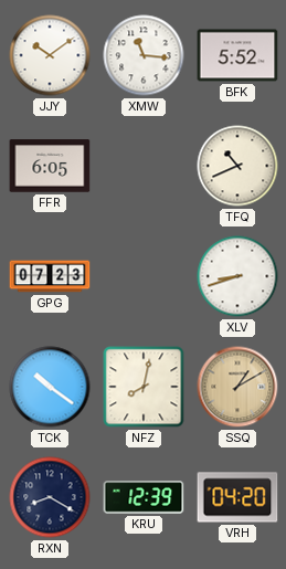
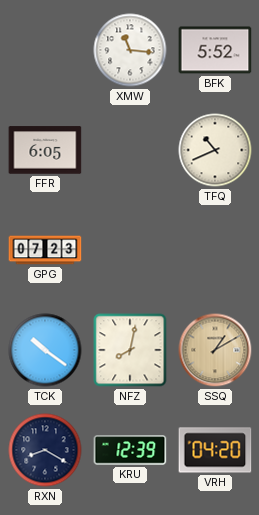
JJY: 10:09 -> none (50, 55)
XLV: 8:42 -> none (237, 276)
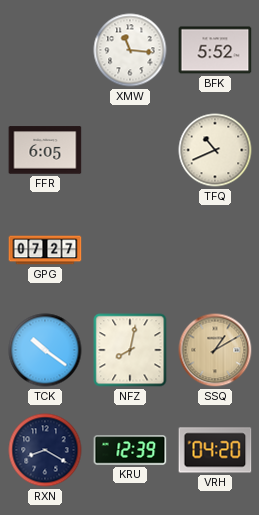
GPG: 07:23 -> 07:27 (45, 250)
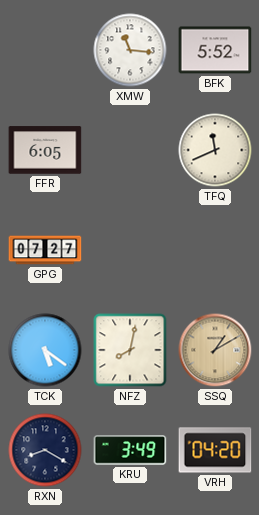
TFQ: 10:41 -> 11:41 (215, 150)
TCK: 10:21 -> 5:21 (45, 350)
KRU: 12:39 -> 3:49 (130, 450)
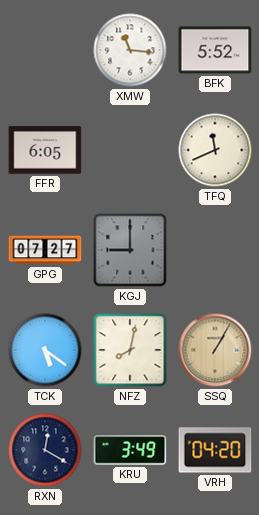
KGJ: none -> 9:00 (130, 250)
SSQ: 1:10 -> 1:05 (215, 350)
RXN: 8:20 -> 12:20 (45, 450)
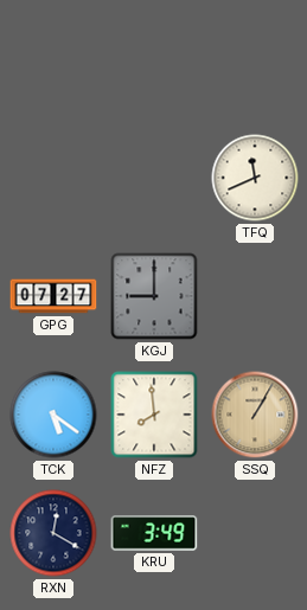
XMW: 11:16 -> none (130, 50)
BFK: 5:52 -> none (215, 50)
FFR: 6:05 -> none (45, 150)
NFZ: 8:02 -> 7:59 (154, 415)
VRH: 04:20 -> none (215, 450)
